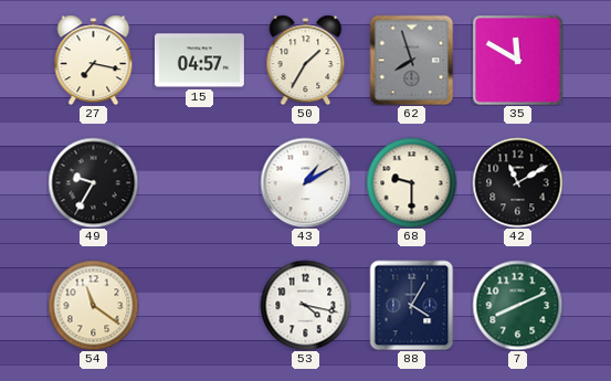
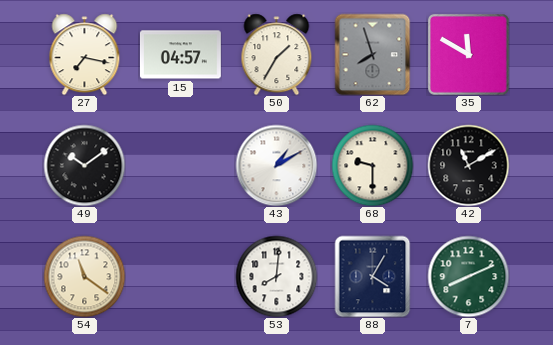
49: 9:35 -> 10:09 (84, 165)
53: 4:17 -> 8:01 (276, 276)
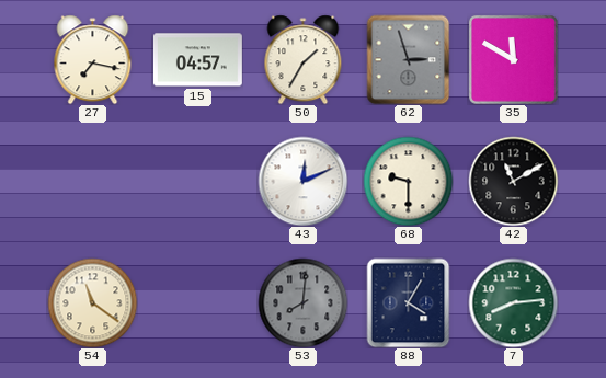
62: 7:57 -> 2:57 (409, 59)
49: 10:09 -> none (84, 165)
43: 1:10 -> 12:11 (302, 181)
53 dial: white -> grey (302, 302)
7: 8:11 -> 8:14 (513, 302)
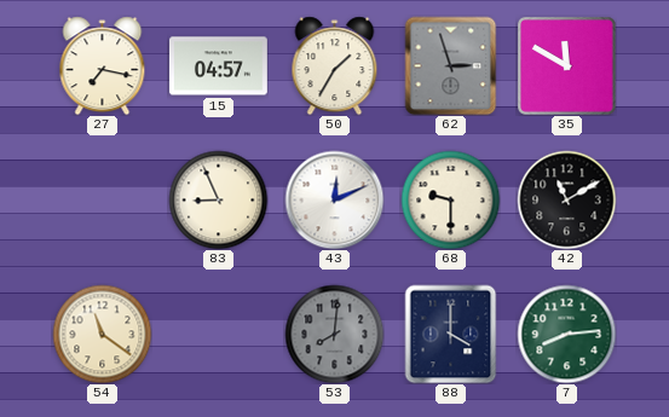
83: none -> 8:56 (218, 199)
88: 4:05 -> 4:00 (451, 334)
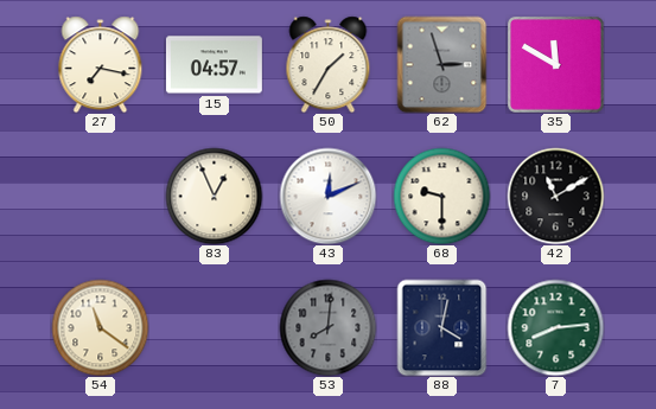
83: 8:56 -> 12:56 (214, 196)
88: 4:00 -> 4:02 (442, 327)
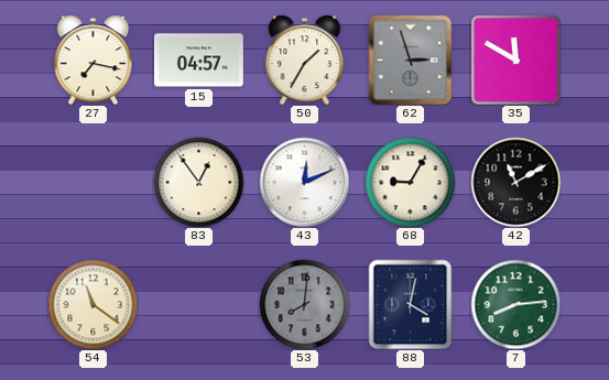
83: 12:56 -> 12:54 (198, 182)
68: 9:30 -> 9:05 (410, 182)
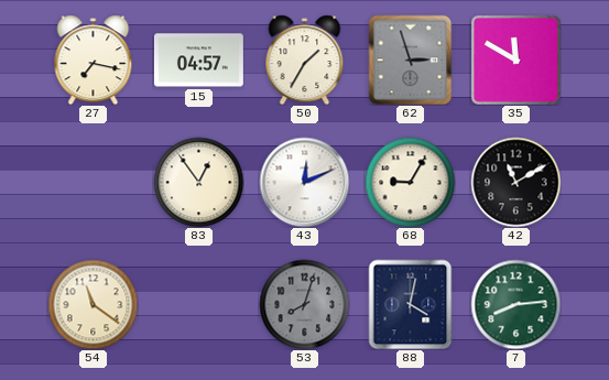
53: 8:01 -> 8:03 (304, 304)
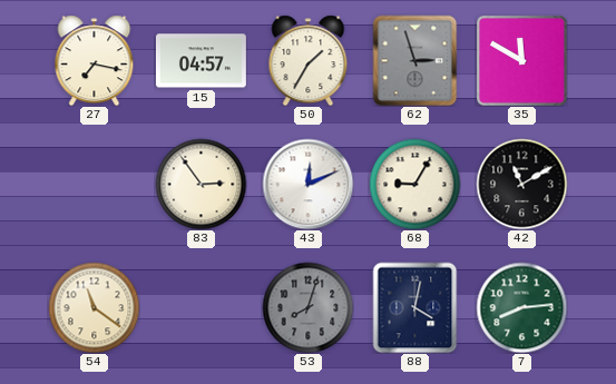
83: 12:54 -> 2:54 (201, 184)
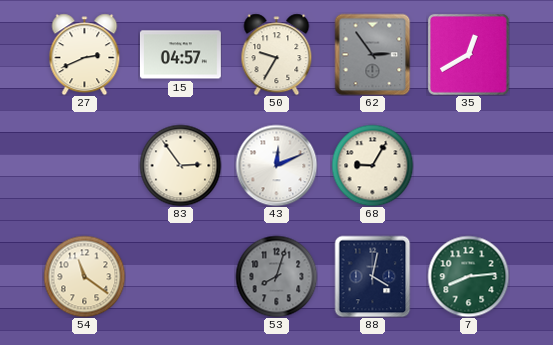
27: 7:17 -> 2:41 (85, 54)
50: 1:35 -> 9:35 (277, 54)
62: 2:57 -> 2:54 (373, 54)
35: 11:50 -> 12:40 (469, 55)
42: 11:10 -> none (521, 184)
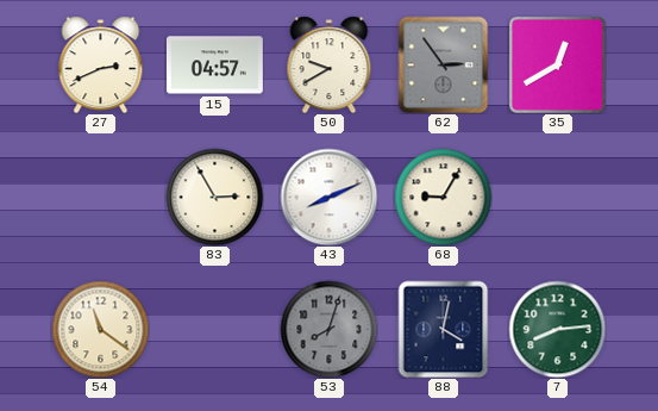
50: 9:35 -> 9:40 (330, 64)
83: 2:54 -> 2:55 (214, 197)
43: 12:11 -> 8:11 (328, 197)
